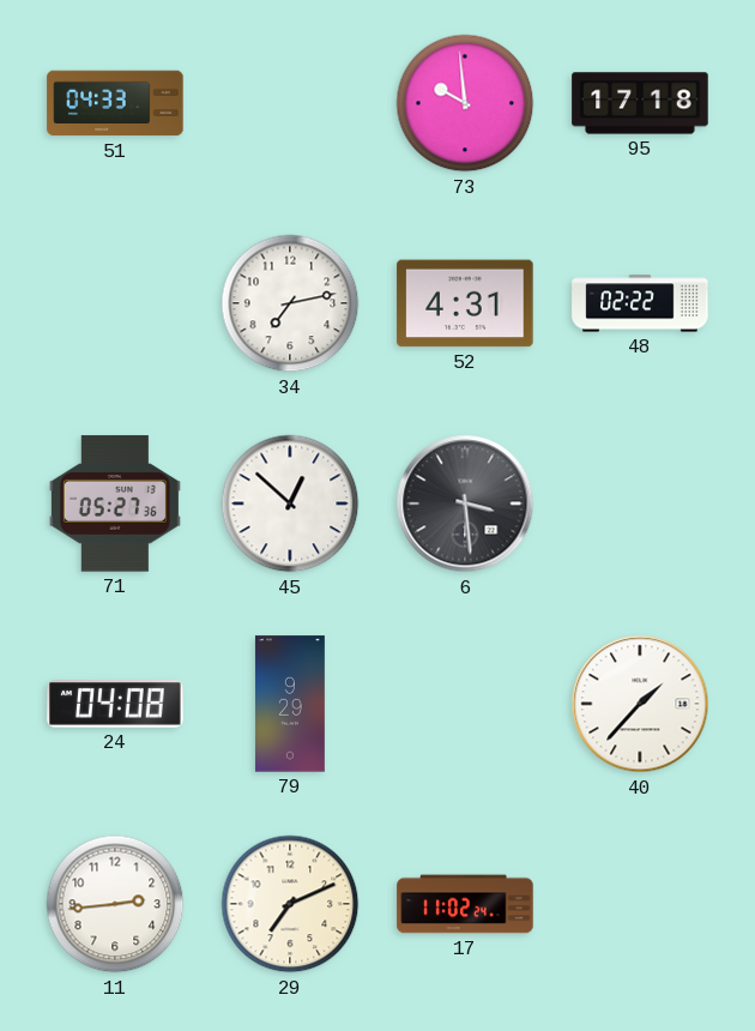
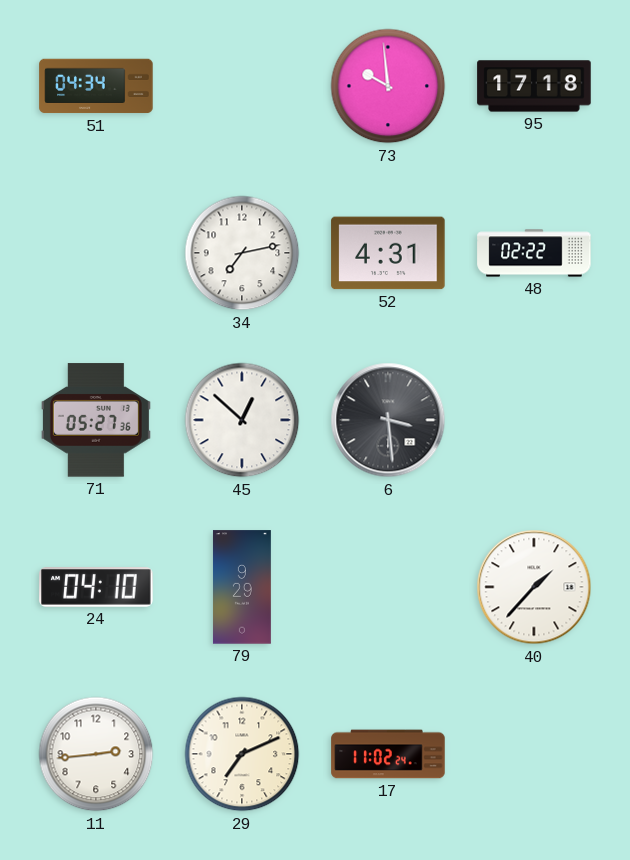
51: 04:33 -> 04:34 (96, 86)
24: 04:08 -> 04:10 (96, 587)
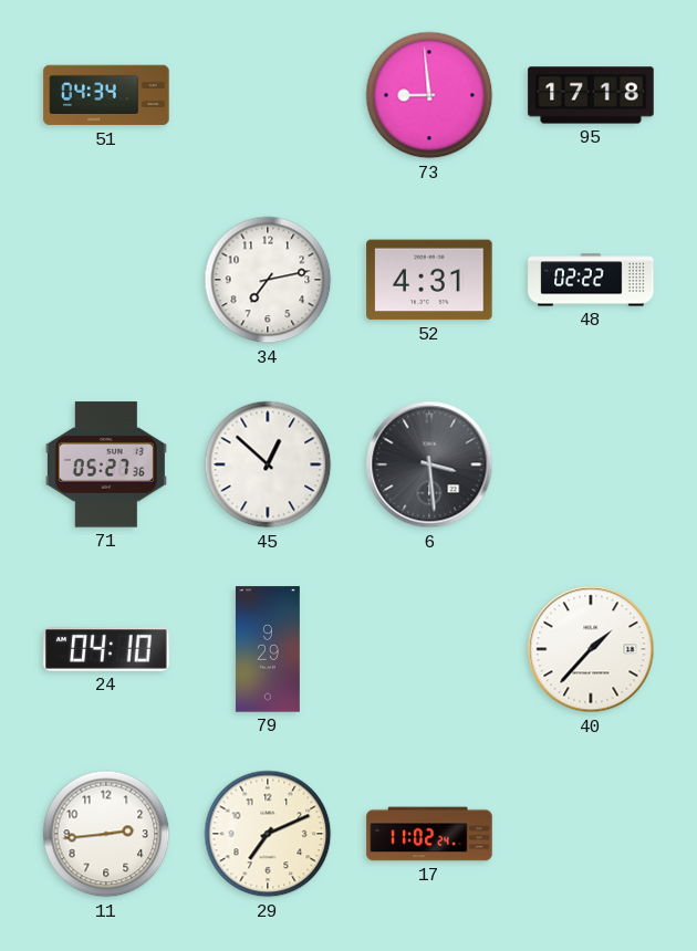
73: 9:59 -> 8:59 (429, 95)
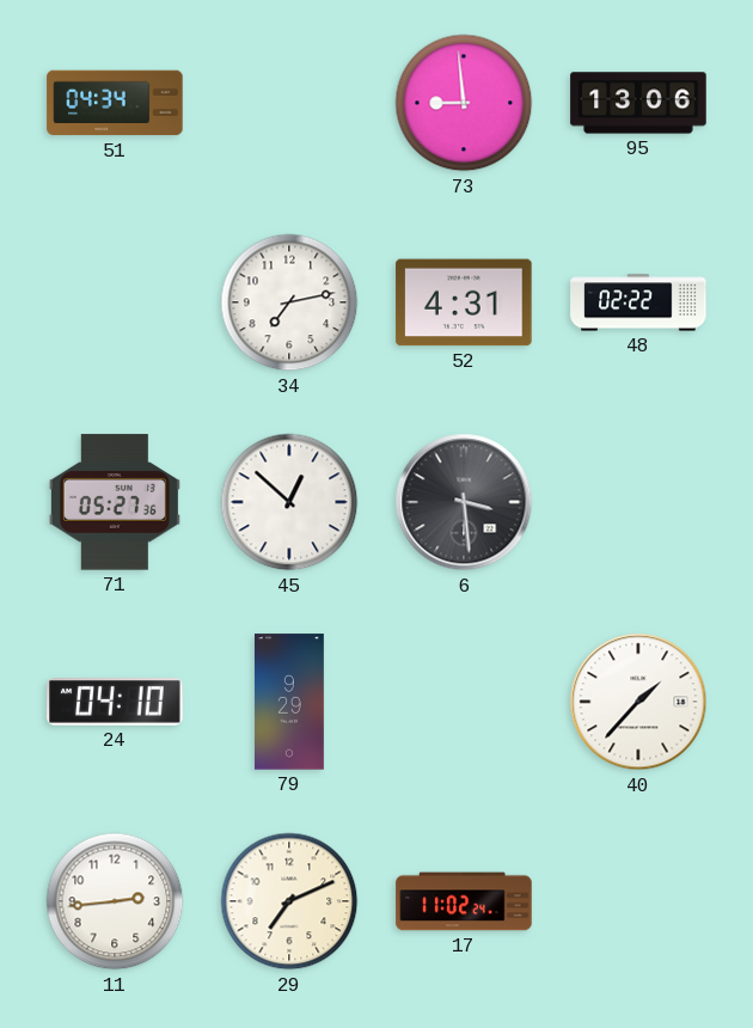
95: 17:18 -> 13:06 (638, 103)
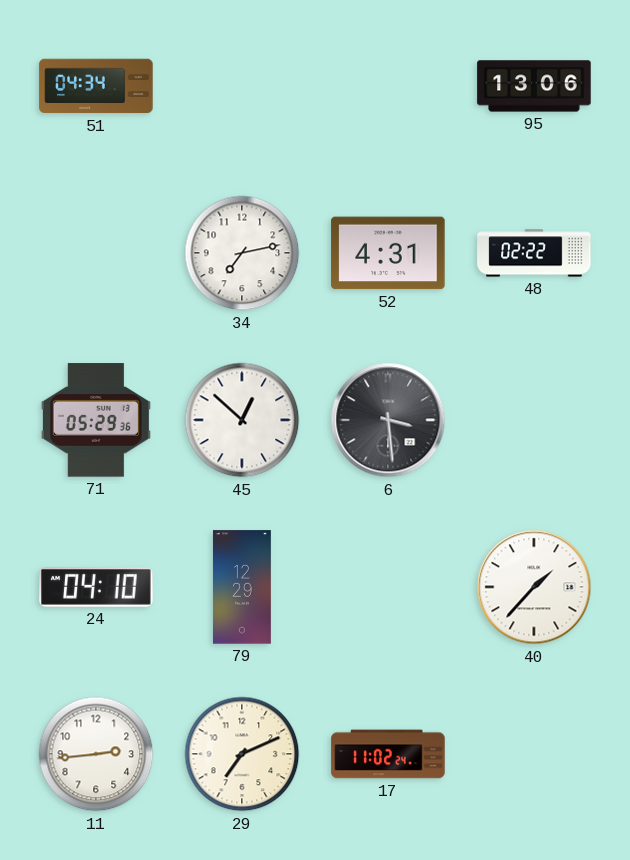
73: 8:59 -> none (464, 103)
71: 05:27 -> 05:29 (96, 420)
79: 9:29 -> 12:29 (242, 587)
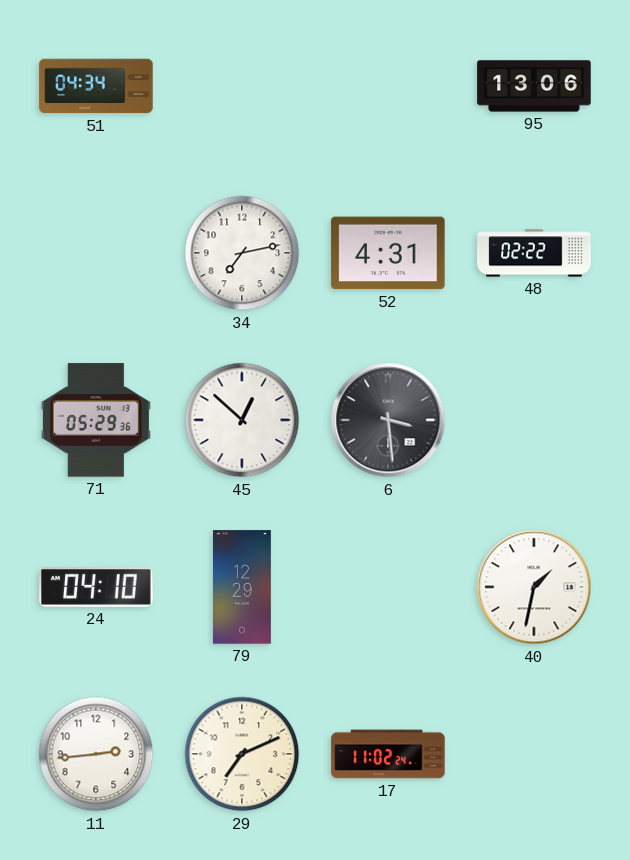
40: 1:37 -> 1:32 (534, 587)
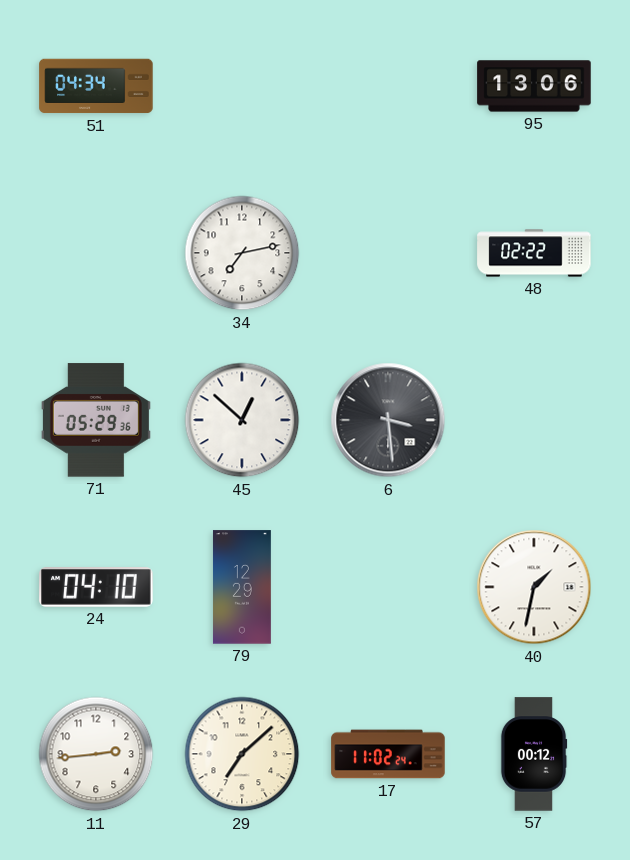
52: 4:31 -> none (388, 253)
29: 7:11 -> 7:08 (242, 754)
57: none -> 00:12 (534, 754)
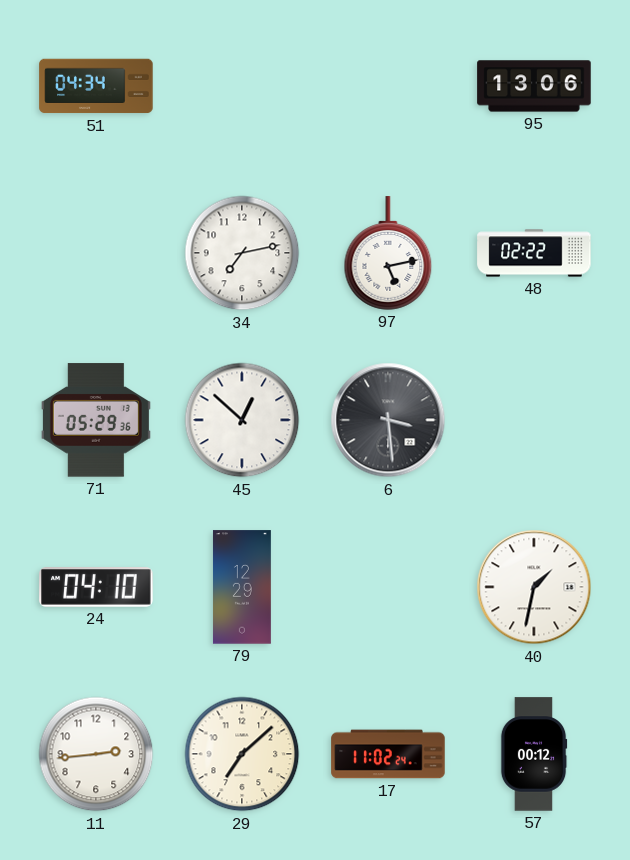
97: none -> 5:13 (388, 253)
